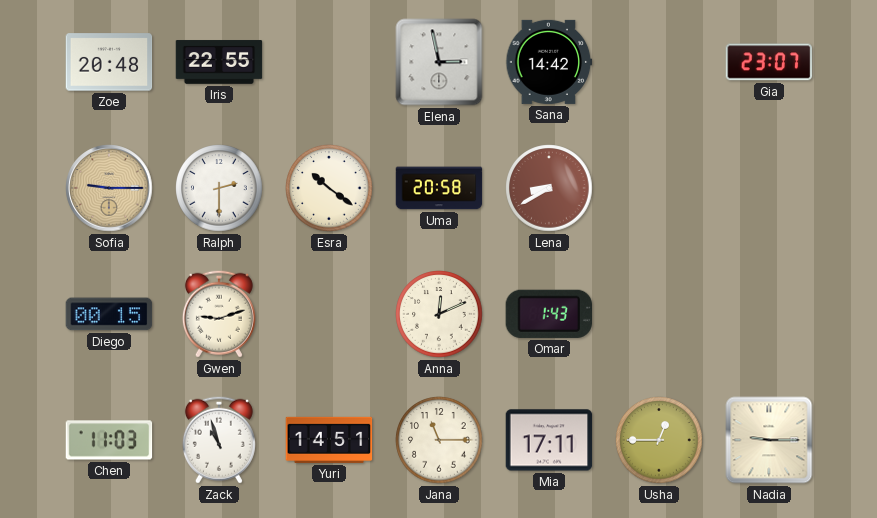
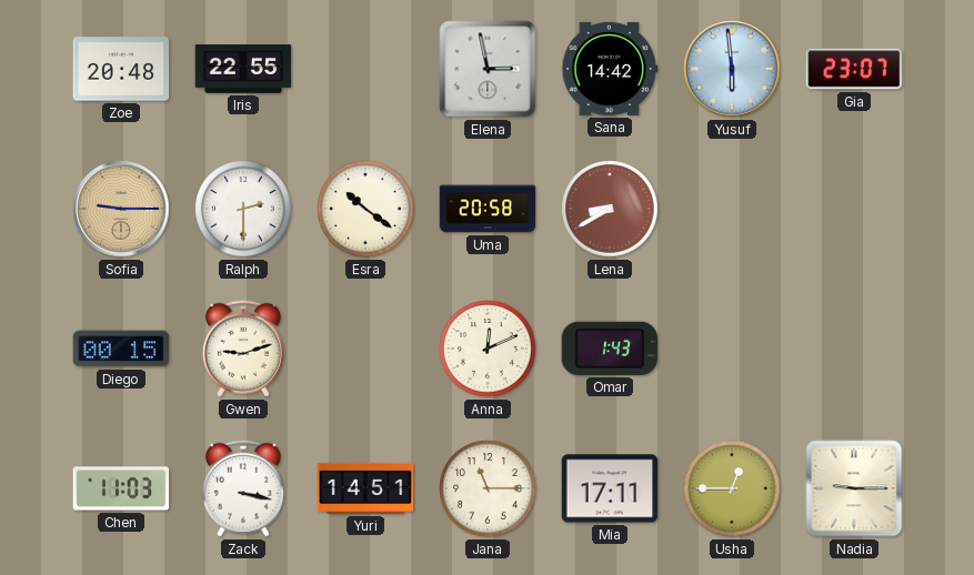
Yusuf: none -> 5:59 (732, 69)
Zack: 10:57 -> 3:17 (243, 488)
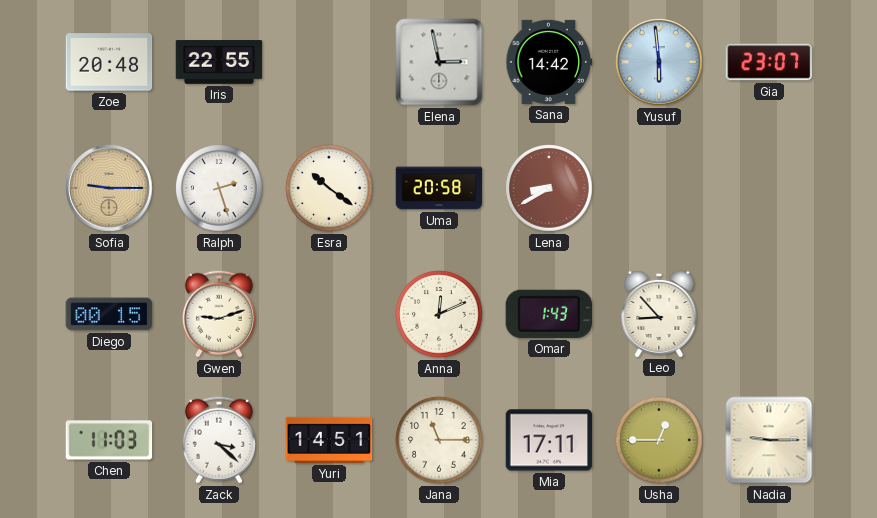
Ralph: 2:30 -> 2:27 (219, 188)
Leo: none -> 8:53 (659, 313)
Zack: 3:17 -> 3:22 (219, 440)
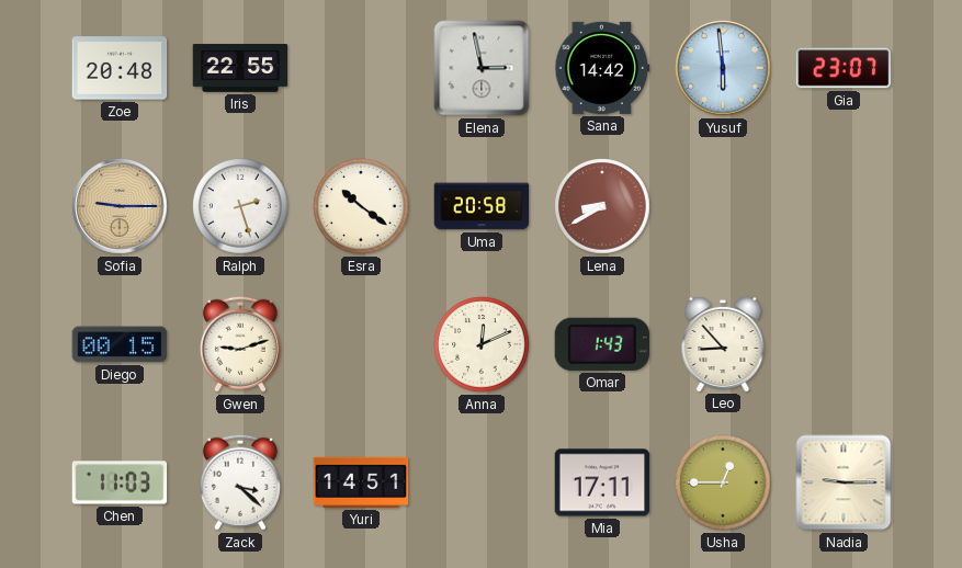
Jana: 11:15 -> none (439, 440)
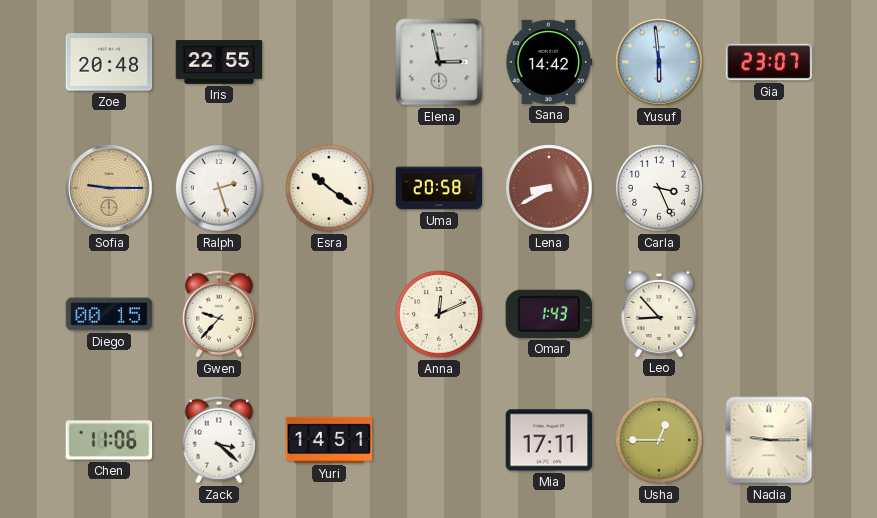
Carla: none -> 3:26 (659, 188)
Gwen: 9:12 -> 9:37 (219, 314)
Chen: 11:03 -> 11:06 (109, 440)
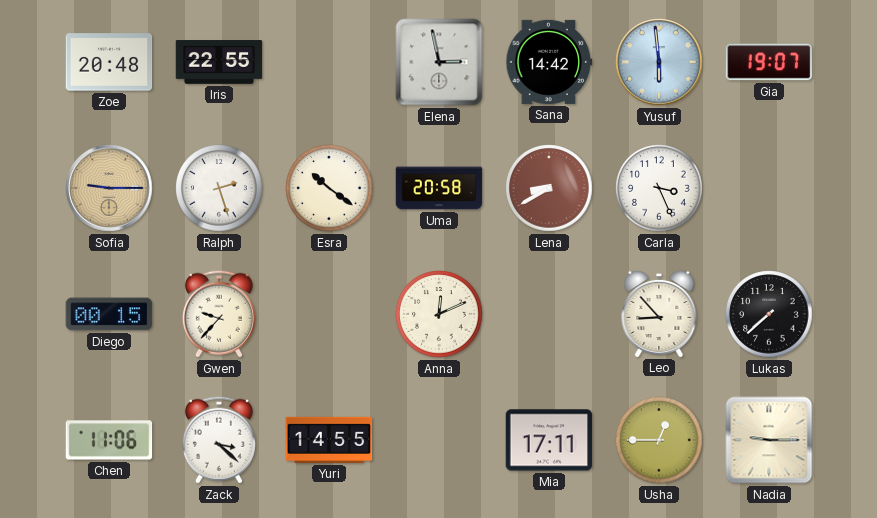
Gia: 23:07 -> 19:07 (769, 62)
Omar: 1:43 -> none (548, 314)
Lukas: none -> 7:38 (769, 314)
Yuri: 14:51 -> 14:55 (329, 440)
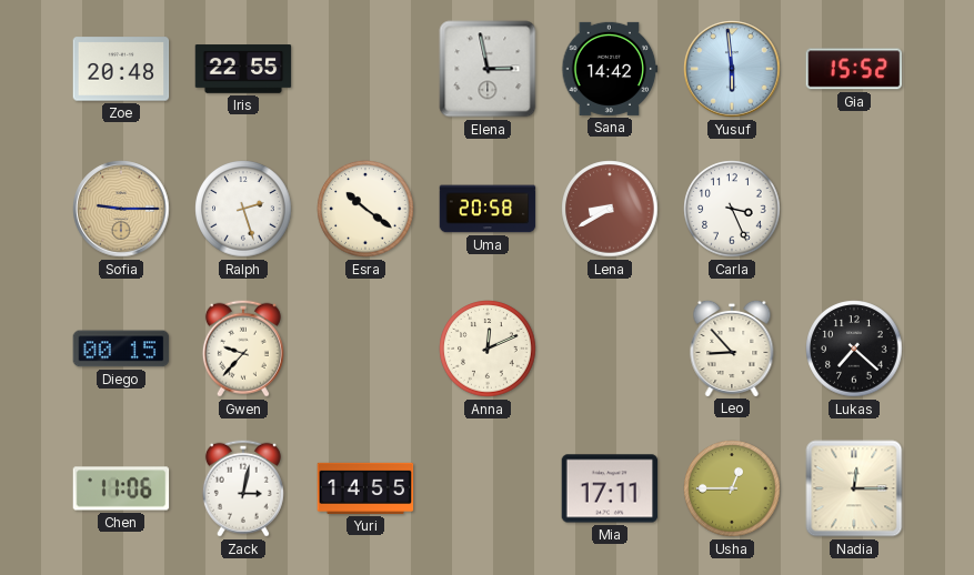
Gia: 19:07 -> 15:52 (854, 69)
Lukas: 7:38 -> 7:22 (854, 349)
Zack: 3:22 -> 3:02 (243, 488)
Nadia: 9:15 -> 12:15 (854, 488)
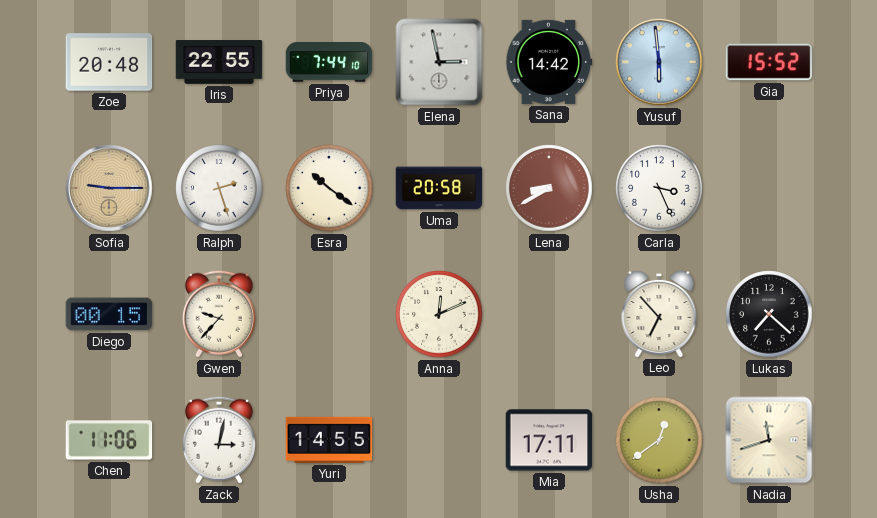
Priya: none -> 7:44 (329, 63)
Leo: 8:53 -> 6:53 (659, 313)
Usha: 12:45 -> 12:39 (659, 440)
Nadia: 12:15 -> 11:42 (769, 440)
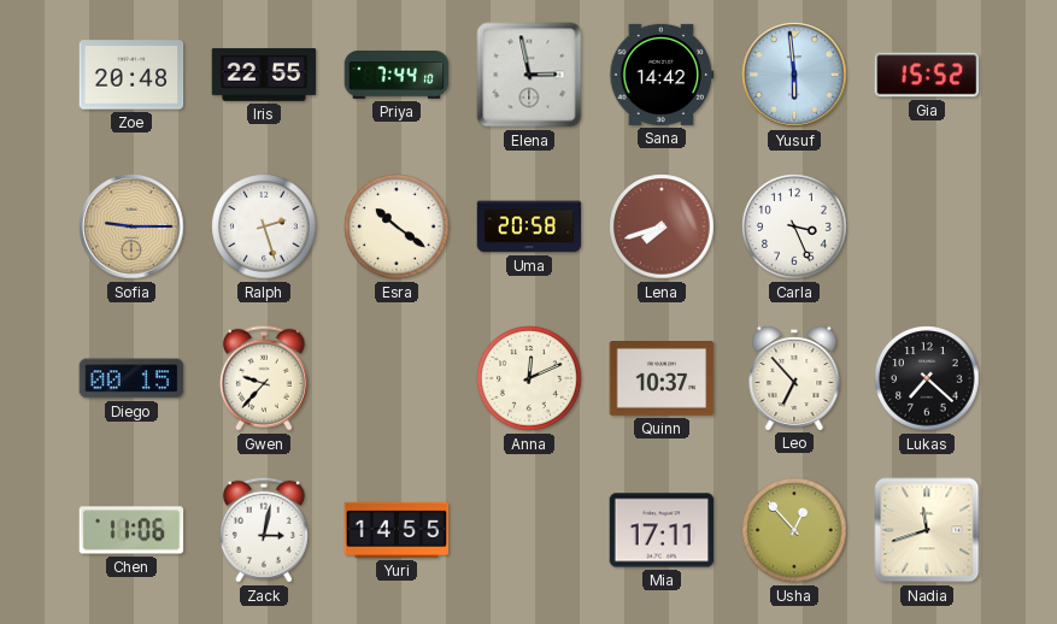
Lena: 8:40 -> 7:42 (662, 226)
Quinn: none -> 10:37 (662, 379)
Usha: 12:39 -> 12:53 (794, 530)
